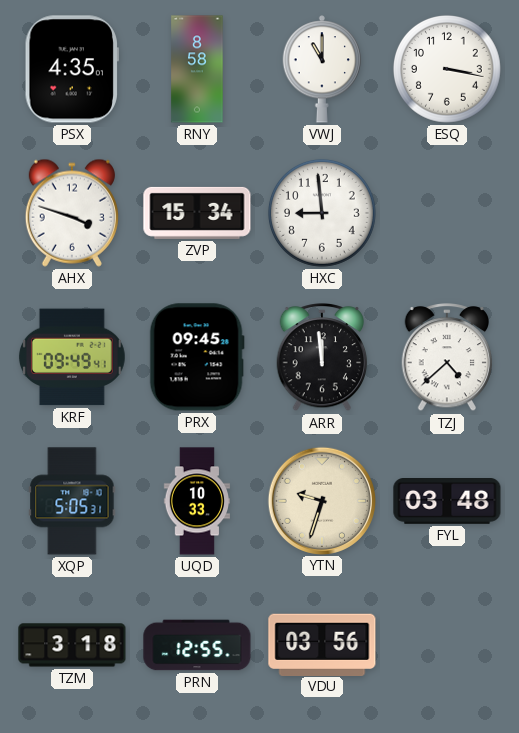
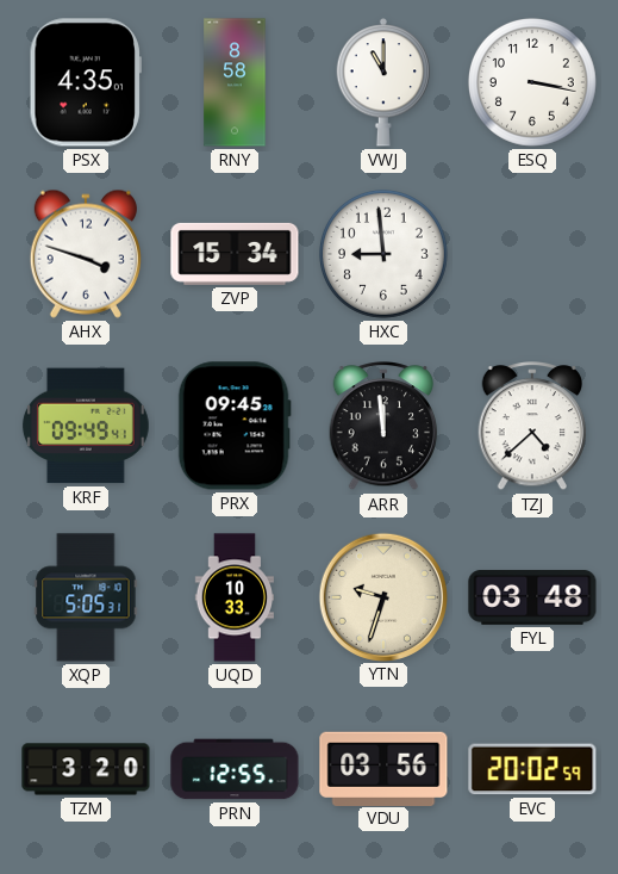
TZM: 3:18 -> 3:20 (86, 769)
EVC: none -> 20:02 (532, 769)
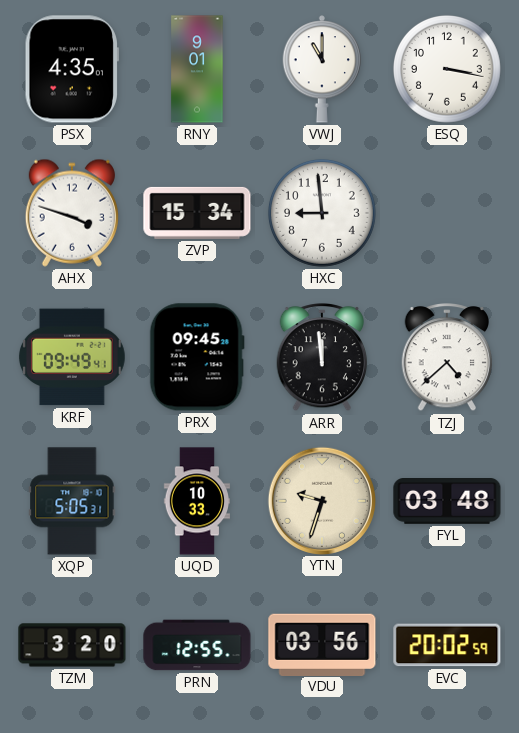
RNY: 8:58 -> 9:01 (197, 69)
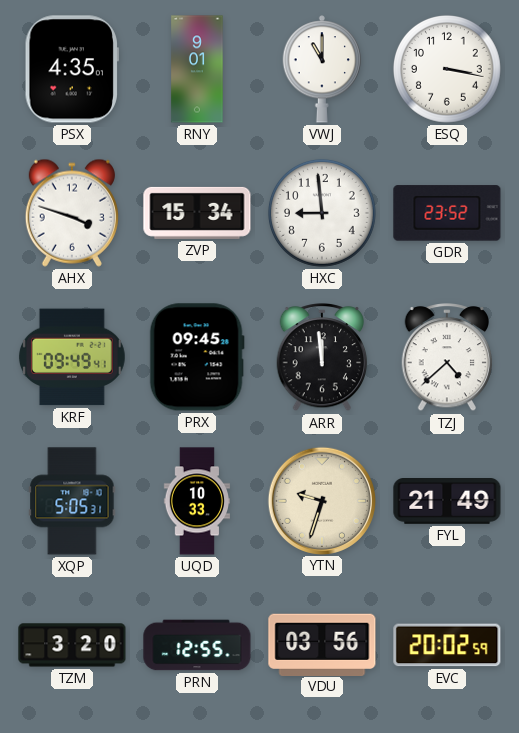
GDR: none -> 23:52 (447, 213)
FYL: 03:48 -> 21:49 (447, 502)
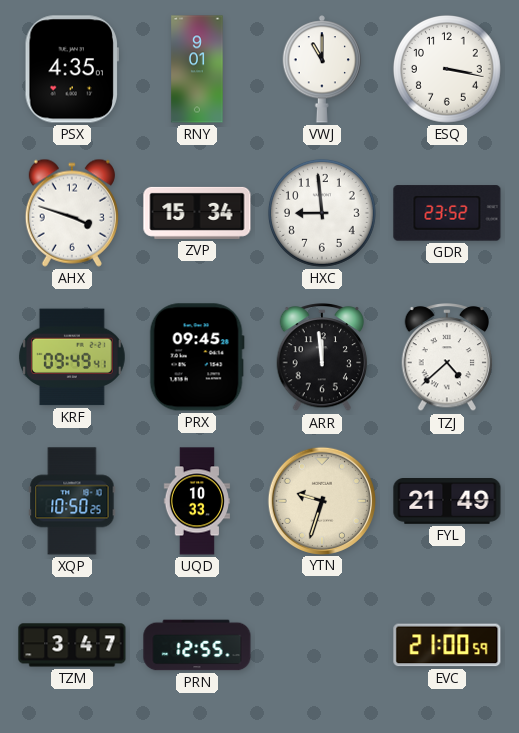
XQP: 5:05 -> 10:50 (72, 501)
TZM: 3:20 -> 3:47 (72, 645)
VDU: 03:56 -> none (322, 644)
EVC: 20:02 -> 21:00 (447, 645)
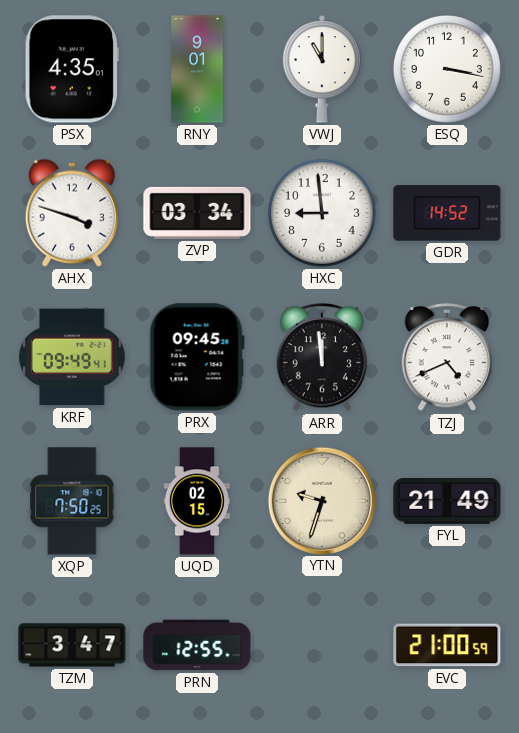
ZVP: 15:34 -> 03:34 (197, 213)
GDR: 23:52 -> 14:52 (447, 213)
TZJ: 4:38 -> 4:41 (447, 358)
XQP: 10:50 -> 7:50 (72, 501)
UQD: 10:33 -> 02:15 (196, 501)
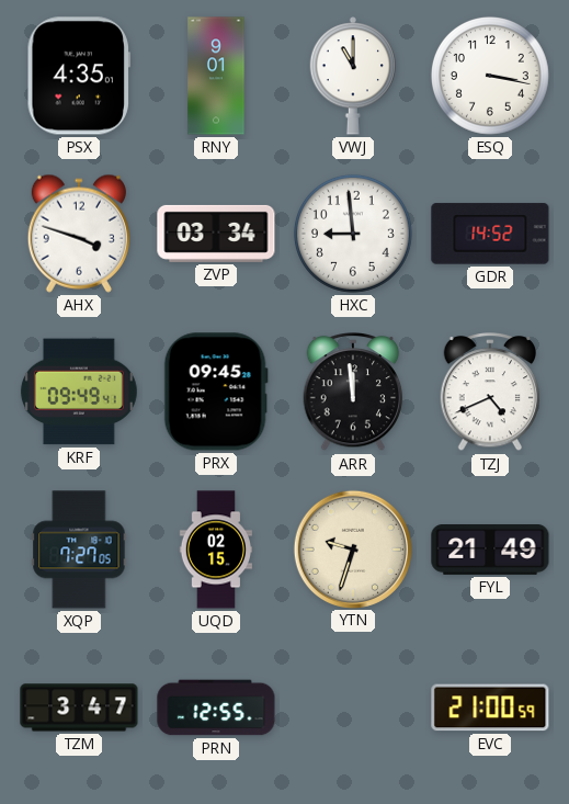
XQP: 7:50 -> 7:27 (79, 550)
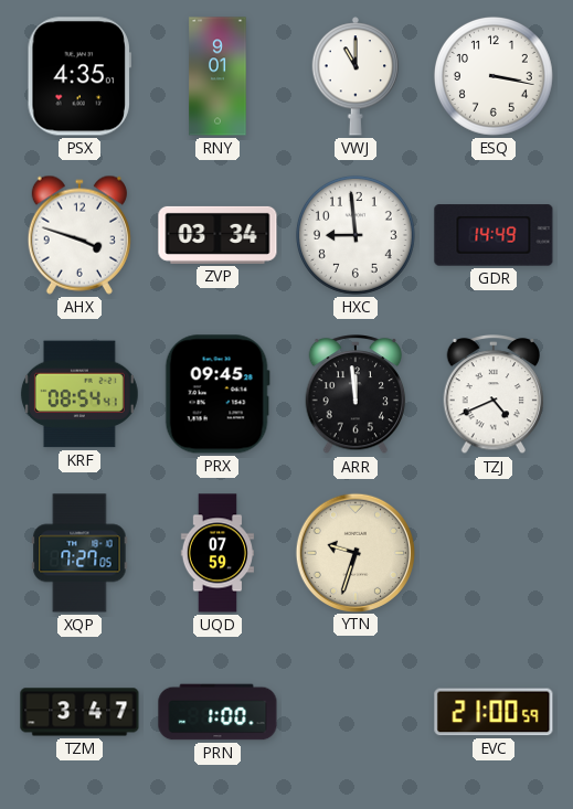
GDR: 14:52 -> 14:49 (494, 235)
KRF: 09:49 -> 08:54 (79, 394)
UQD: 02:15 -> 07:59 (216, 553)
FYL: 21:49 -> none (490, 551)
PRN: 12:55 -> 1:00 (217, 712)
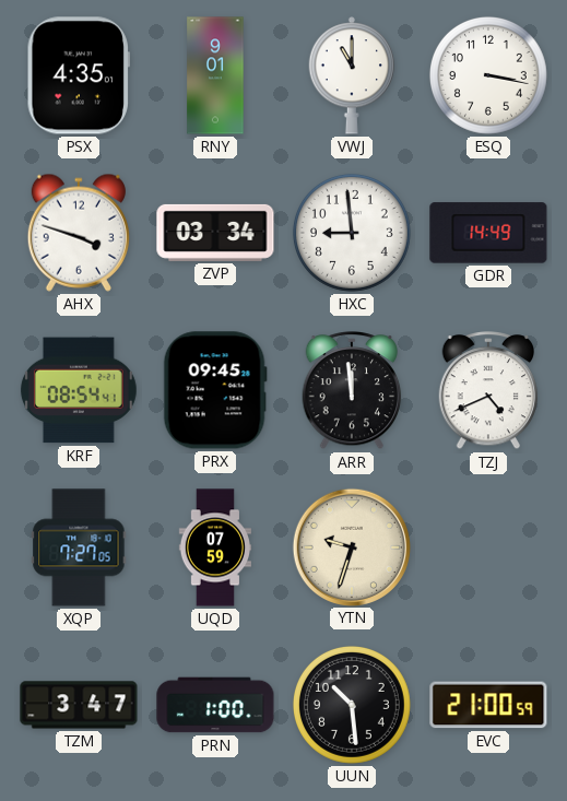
UUN: none -> 10:29 (352, 705)
